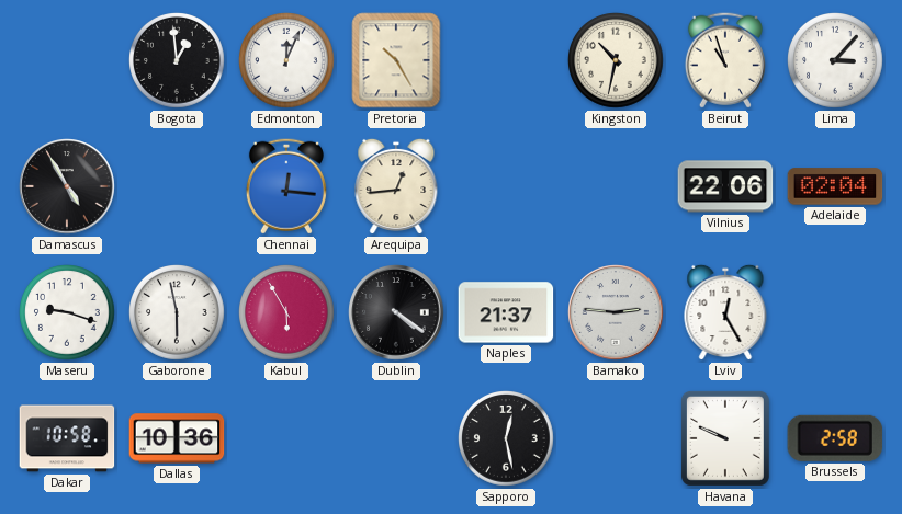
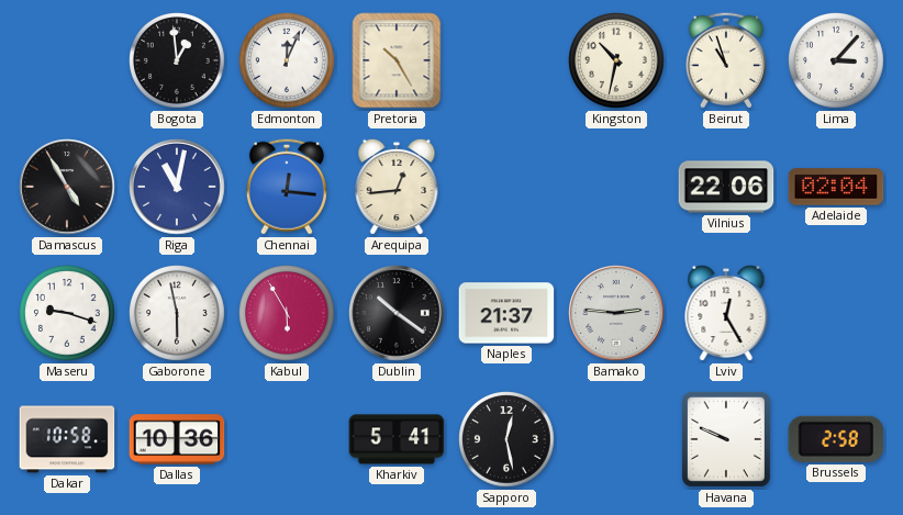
Riga: none -> 11:02 (177, 187)
Dublin: 4:21 -> 10:21 (397, 313)
Kharkiv: none -> 5:41 (397, 439)
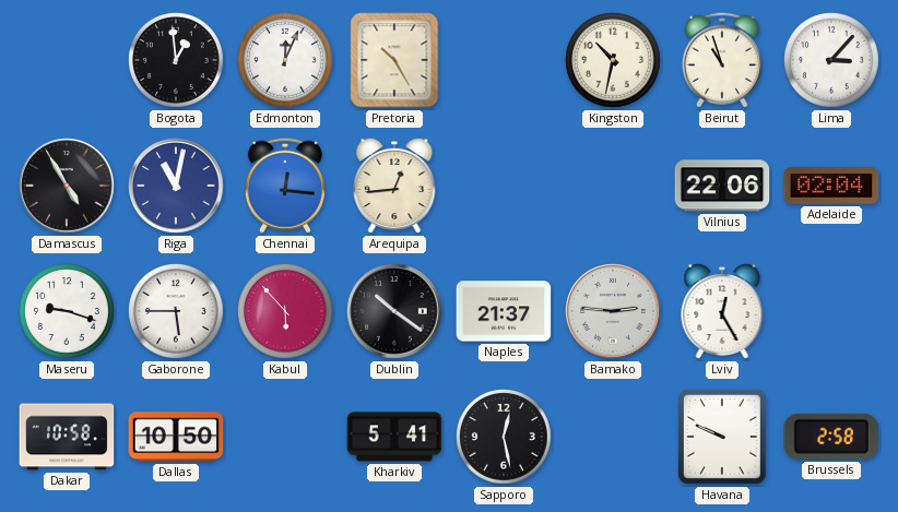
Gaborone: 5:58 -> 5:45 (177, 312)
Kabul: 5:55 -> 5:53 (286, 312)
Dallas: 10:36 -> 10:50 (176, 437)
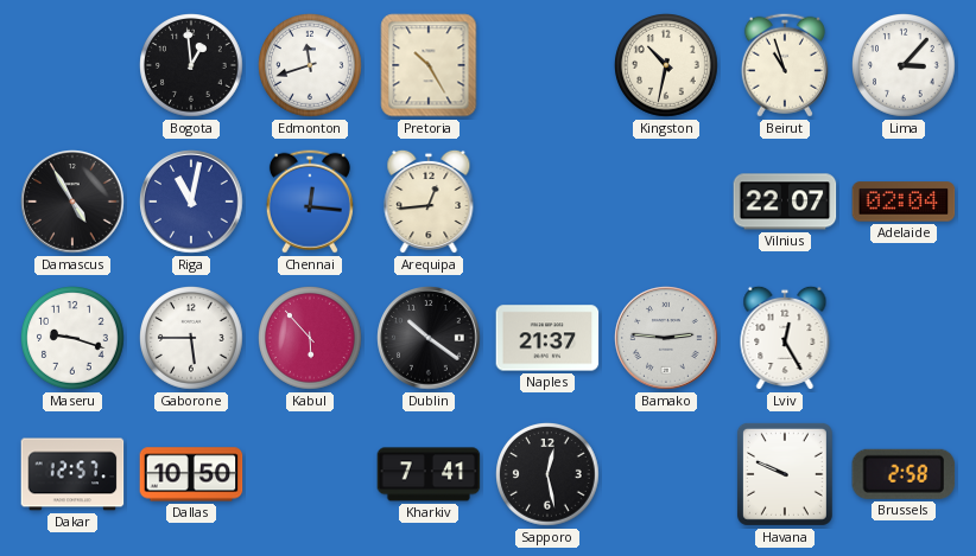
Edmonton: 12:04 -> 11:42 (311, 66)
Vilnius: 22:06 -> 22:07 (785, 202)
Dakar: 10:58 -> 12:57 (72, 474)
Kharkiv: 5:41 -> 7:41 (429, 474)
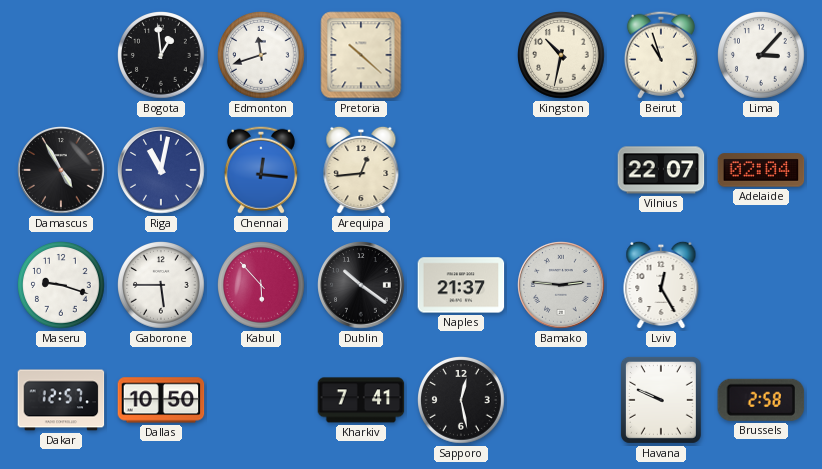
Pretoria: 10:25 -> 10:22 (361, 55)
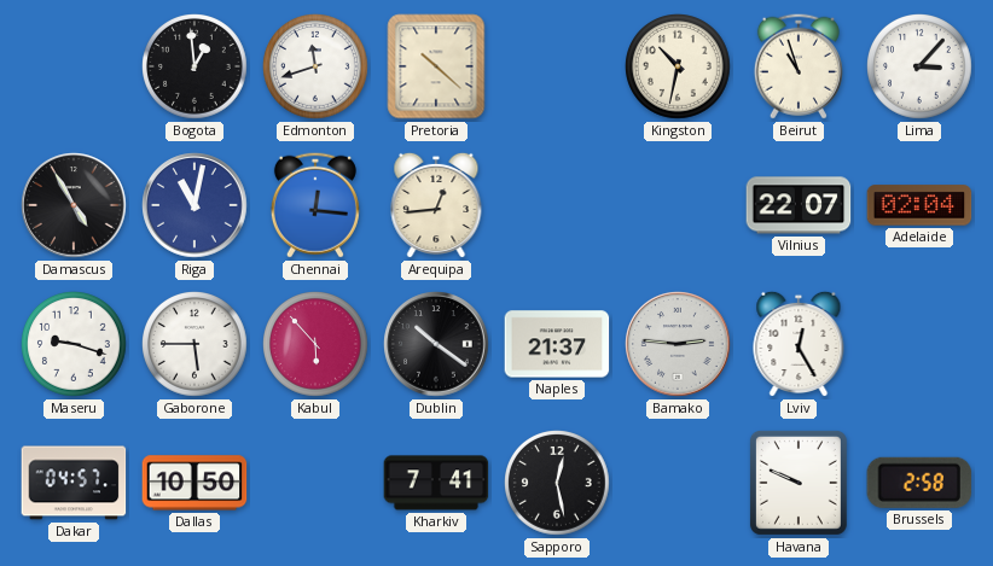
Dakar: 12:57 -> 04:57 (74, 483)
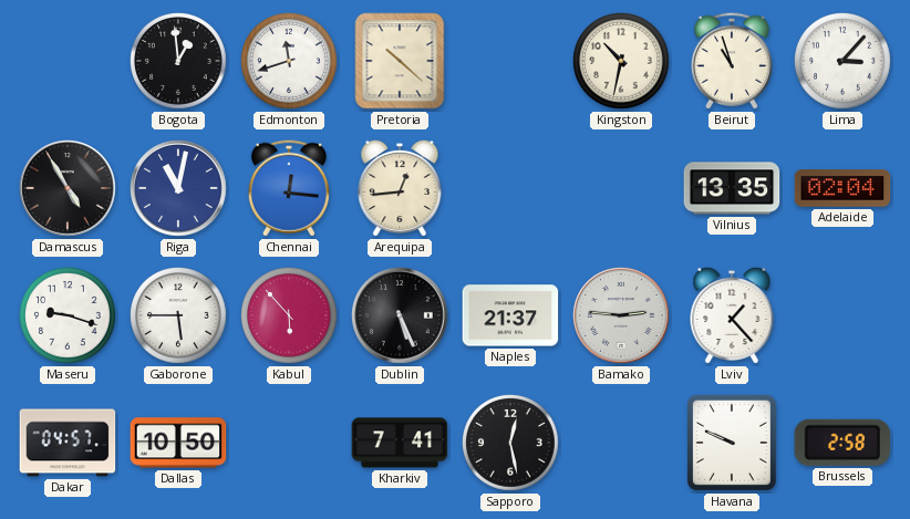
Vilnius: 22:07 -> 13:35 (732, 188)
Dublin: 10:21 -> 5:26 (400, 315)
Lviv: 12:25 -> 1:23 (732, 315)
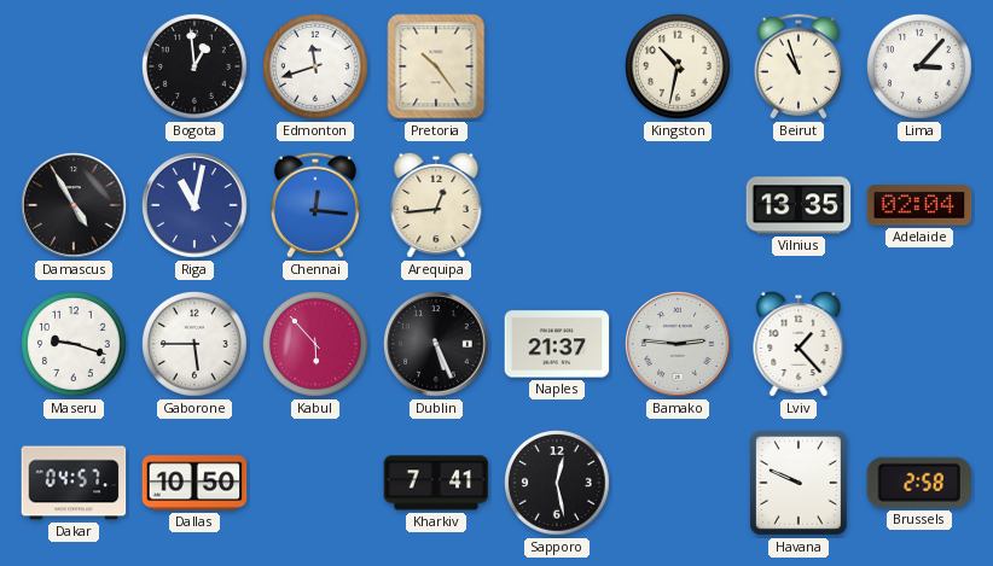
Pretoria: 10:22 -> 10:24 (436, 66)
